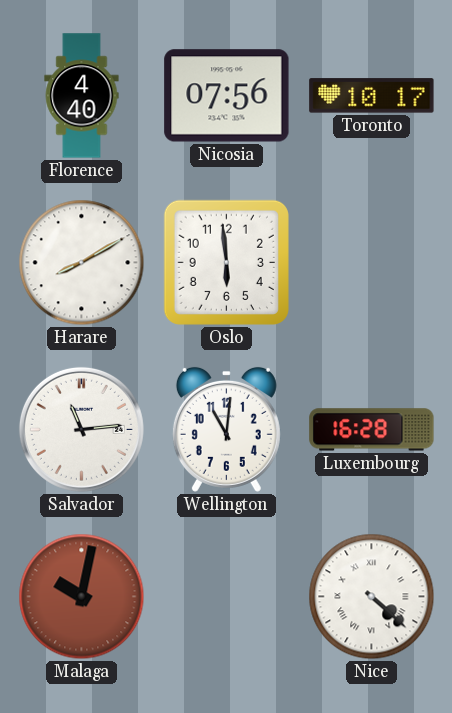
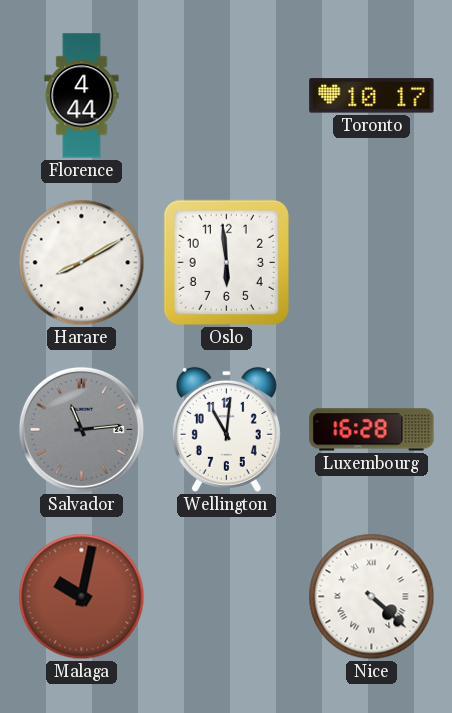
Florence: 4:40 -> 4:44 (82, 96)
Nicosia: 07:56 -> none (227, 96)
Salvador dial: white -> grey (81, 429)
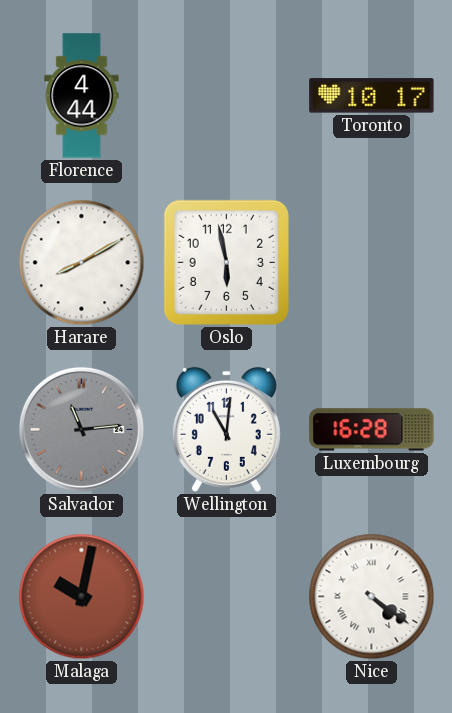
Oslo: 5:59 -> 5:58 (226, 262)
Nice: 4:22 -> 4:21 (372, 597)
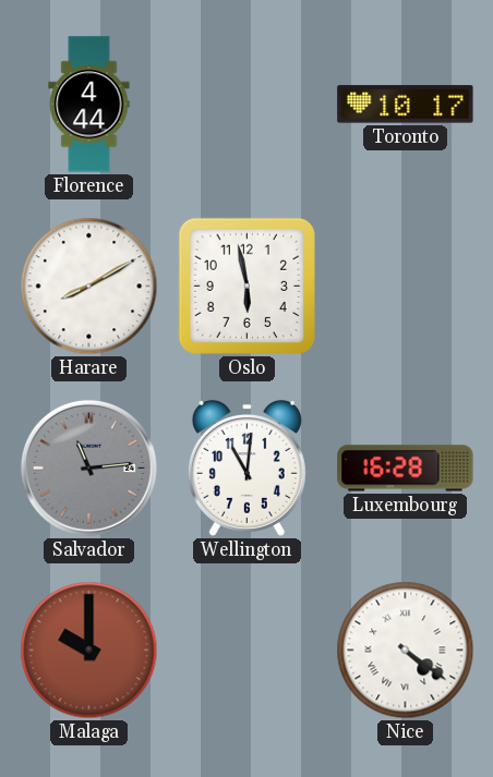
Malaga: 10:02 -> 10:00 (89, 651)
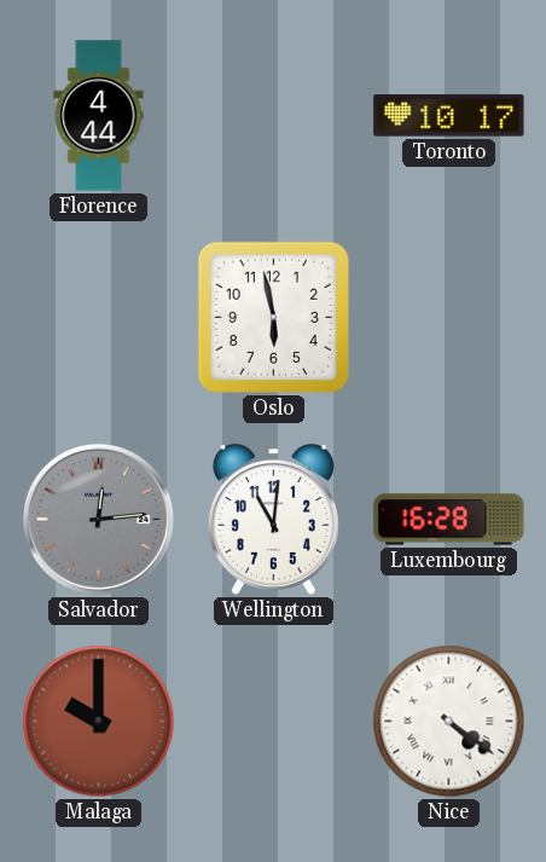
Harare: 8:10 -> none (89, 287)
Salvador: 11:14 -> 12:14 (98, 519)
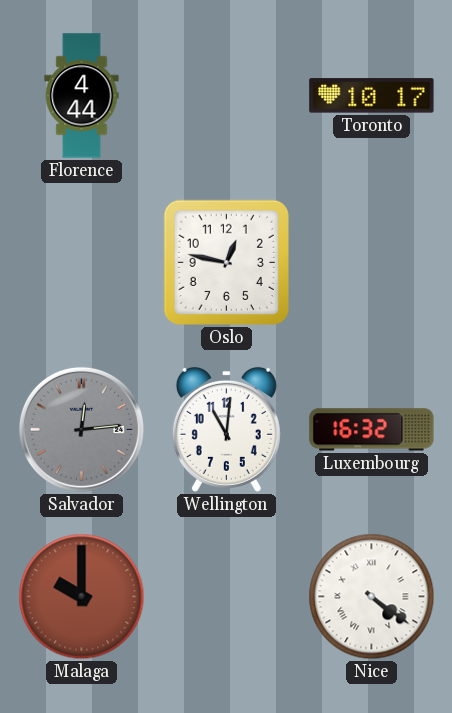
Oslo: 5:58 -> 12:47 (226, 262)
Luxembourg: 16:28 -> 16:32 (372, 430)
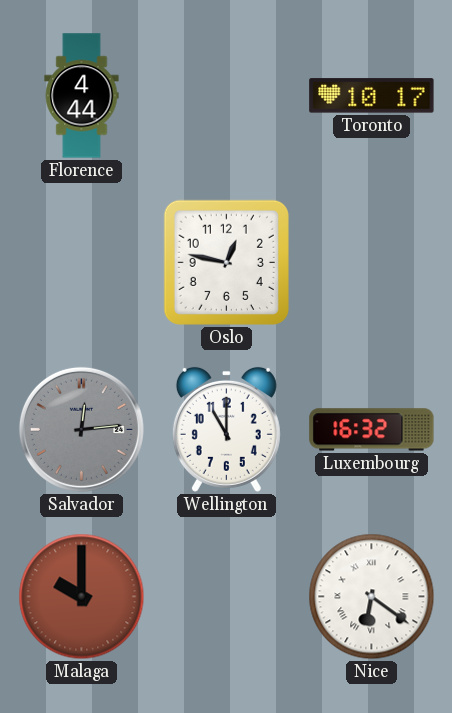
Wellington: 11:01 -> 11:00 (226, 429)
Nice: 4:21 -> 6:21 (372, 597)
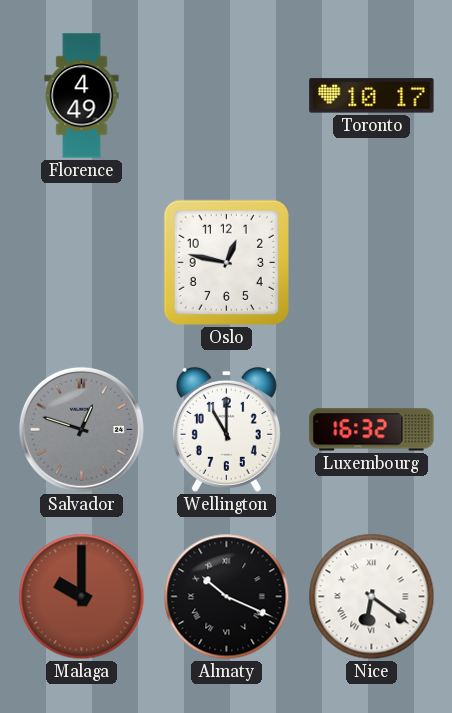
Florence: 4:44 -> 4:49 (82, 96)
Salvador: 12:14 -> 12:48 (81, 429)
Almaty: none -> 10:19 (227, 597)
